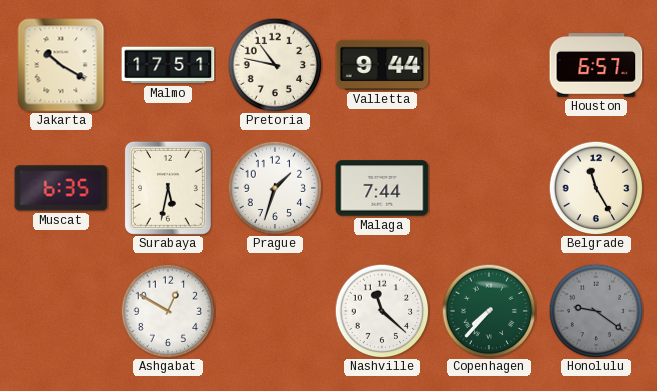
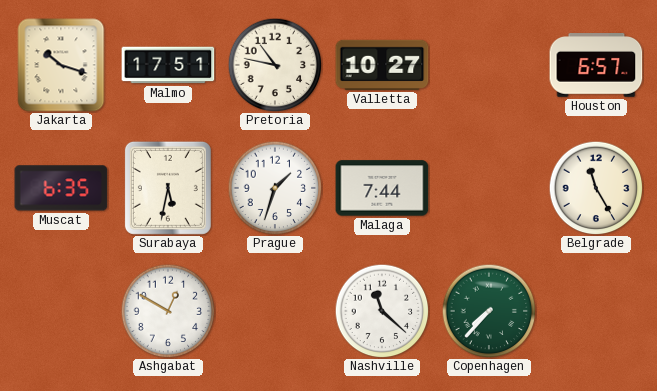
Jakarta: 10:20 -> 10:18 (61, 65)
Valletta: 9:44 -> 10:27 (382, 65)
Honolulu: 9:21 -> none (596, 311)
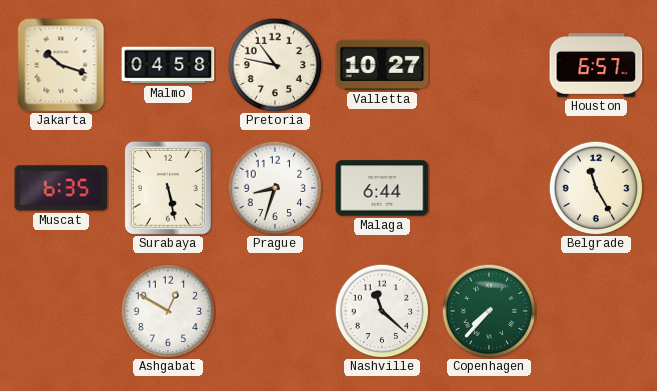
Malmo: 17:51 -> 04:58 (168, 65)
Surabaya: 5:32 -> 5:28 (168, 188)
Prague: 1:33 -> 8:33 (275, 188)
Malaga: 7:44 -> 6:44 (382, 188)
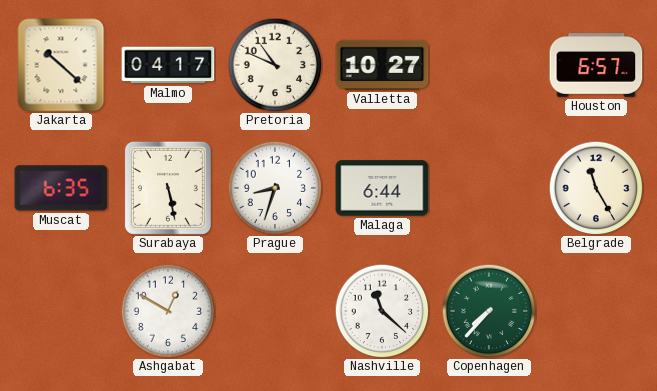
Jakarta: 10:18 -> 10:22 (61, 65)
Malmo: 04:58 -> 04:17 (168, 65)
Pretoria: 10:47 -> 10:49 (275, 65)
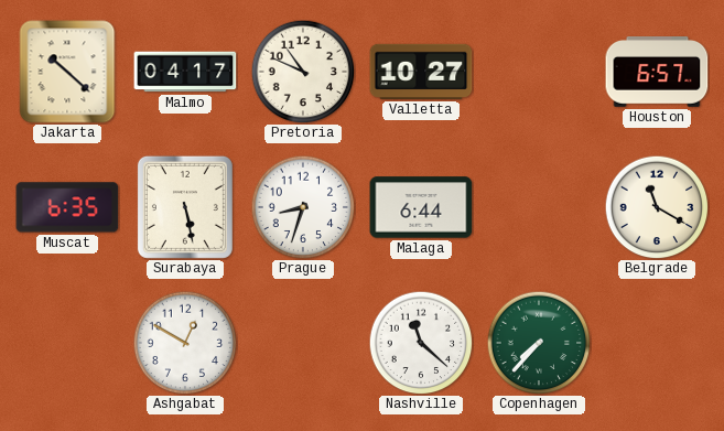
Belgrade: 11:25 -> 11:20 (657, 207)
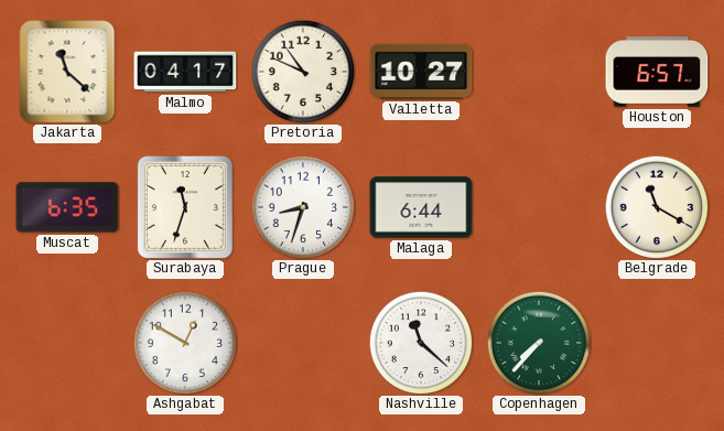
Jakarta: 10:22 -> 11:22 (67, 72)
Surabaya: 5:28 -> 11:33 (185, 207)
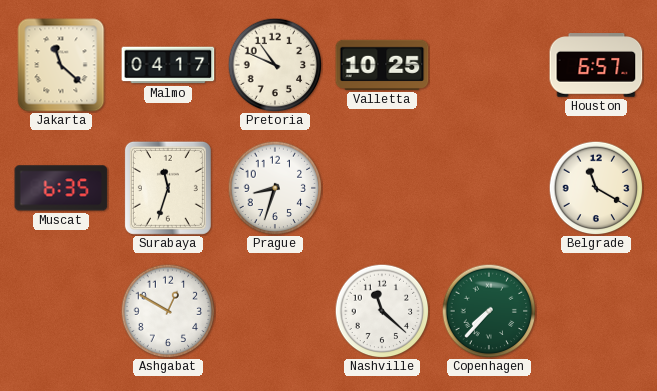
Valletta: 10:27 -> 10:25 (382, 65)
Malaga: 6:44 -> none (421, 207)
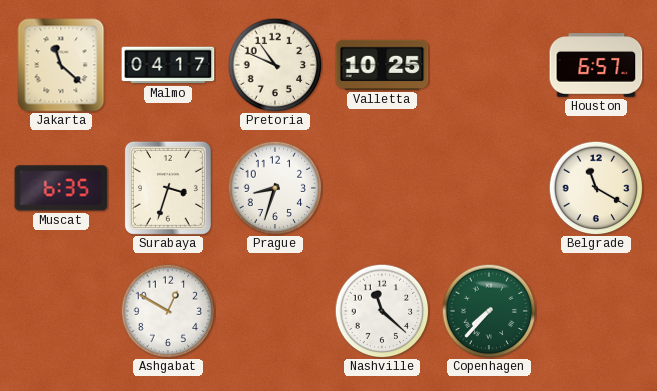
Surabaya: 11:33 -> 3:33 (168, 188)
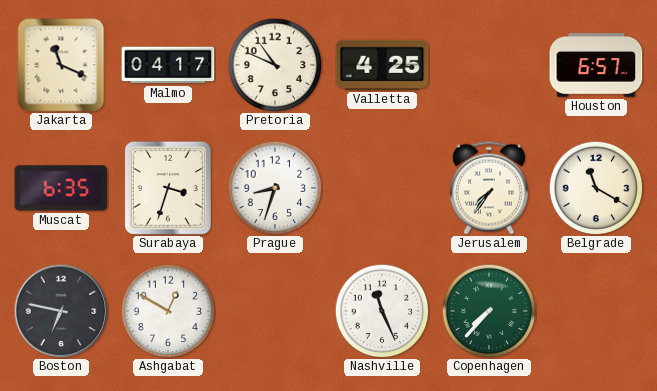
Jakarta: 11:22 -> 11:19 (61, 65)
Valletta: 10:25 -> 4:25 (382, 65)
Jerusalem: none -> 7:36 (489, 188)
Boston: none -> 6:47 (61, 311)
Nashville: 11:22 -> 11:26 (382, 311)
